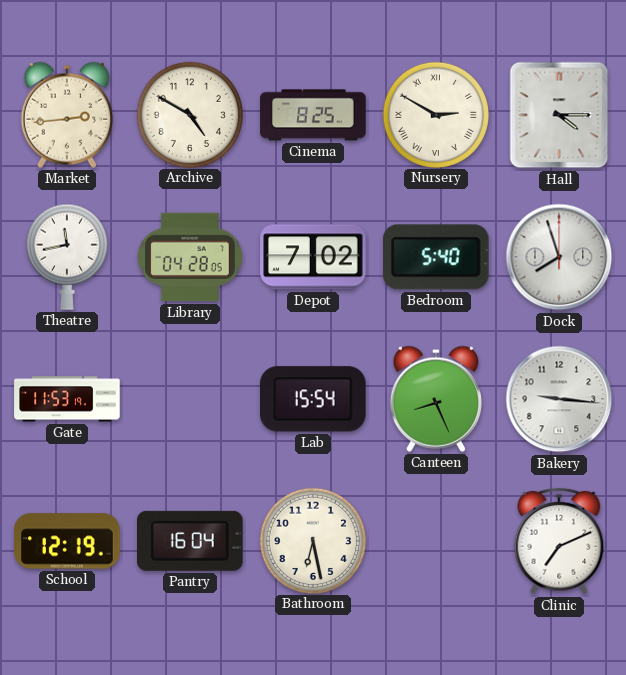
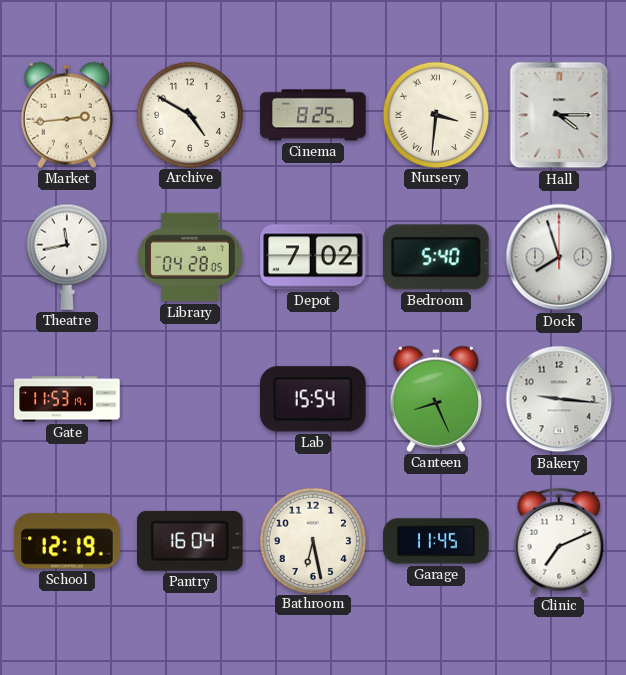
Nursery: 2:50 -> 3:31 (435, 114)
Garage: none -> 11:45 (436, 541)
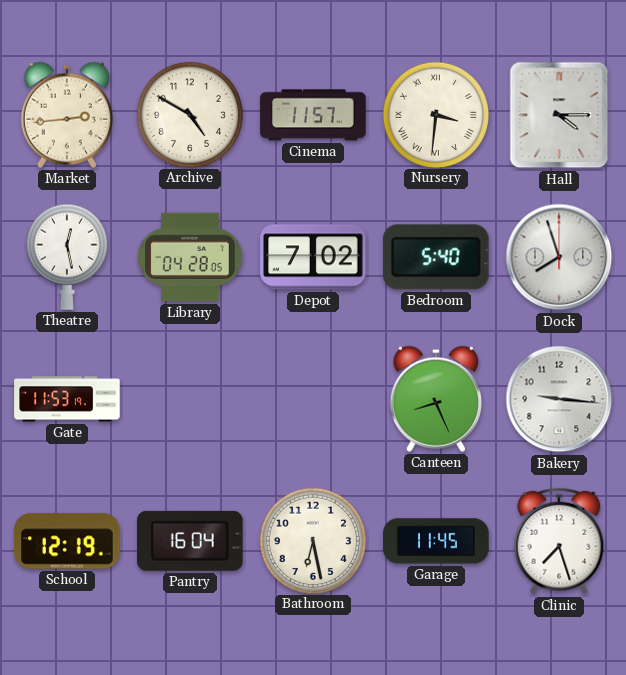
Cinema: 8:25 -> 11:57 (313, 115)
Theatre: 11:43 -> 12:28 (67, 257)
Lab: 15:54 -> none (314, 399)
Clinic: 7:11 -> 7:27 (559, 541)
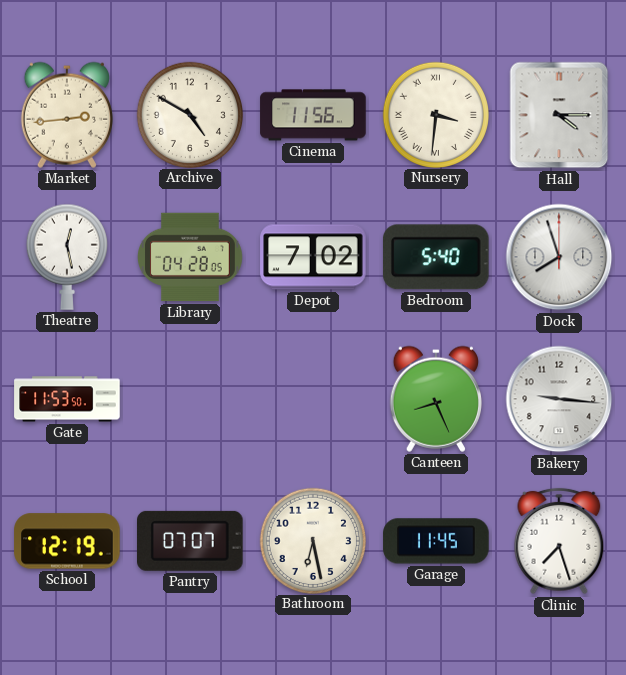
Cinema: 11:57 -> 11:56 (313, 115)
Gate: 11:53:19 -> 11:53:50 (67, 399)
Pantry: 16:04 -> 07:07 (191, 541)
